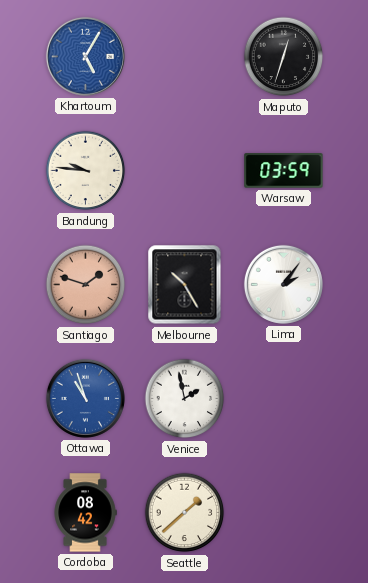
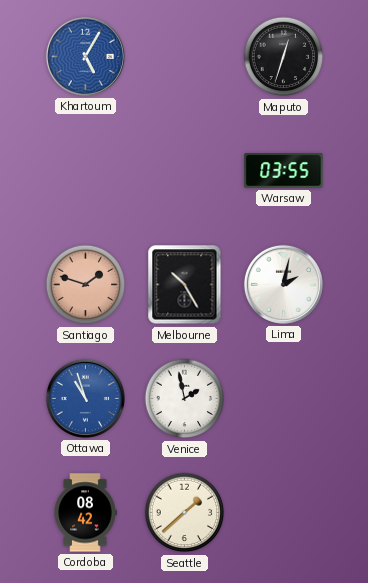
Bandung: 9:46 -> none (86, 171)
Warsaw: 03:59 -> 03:55 (284, 171)
Lima: 2:06 -> 2:02 (283, 284)
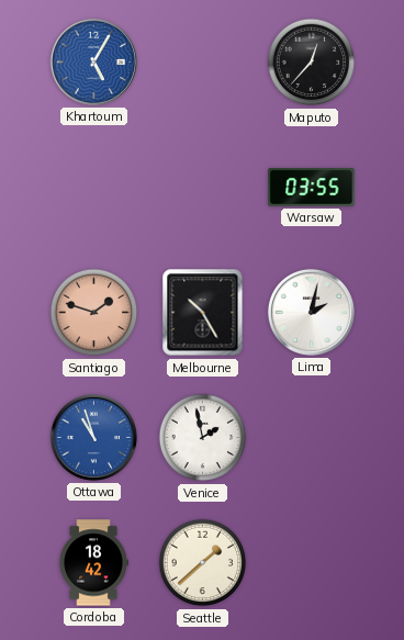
Maputo: 12:33 -> 12:37 (312, 63)
Cordoba: 08:42 -> 18:42 (93, 563)
